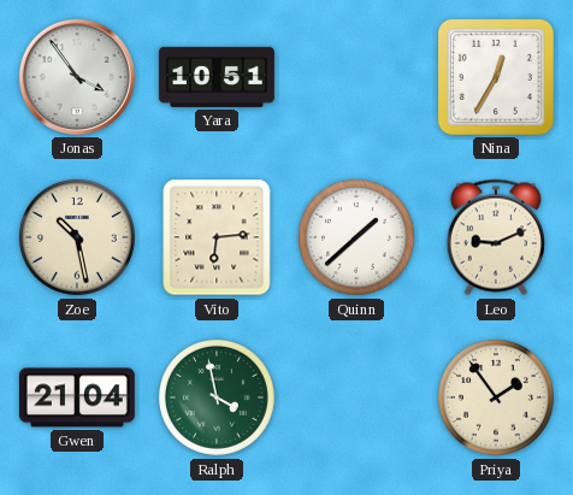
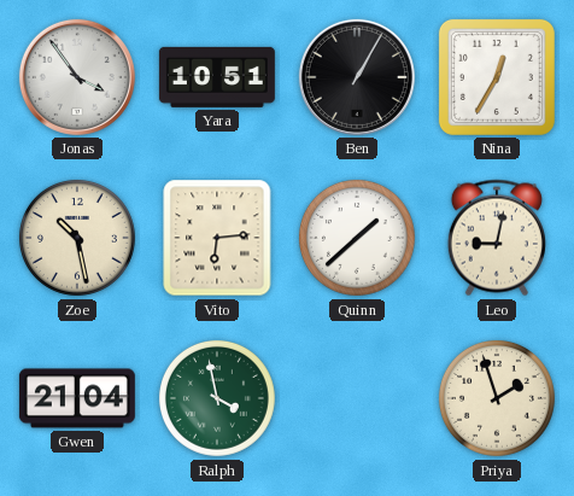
Ben: none -> 1:05 (357, 77)
Leo: 9:11 -> 9:02 (497, 238)
Priya: 1:54 -> 1:57 (497, 398)
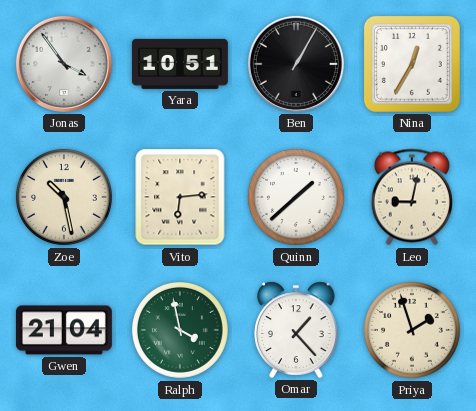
Omar: none -> 1:23 (297, 330)
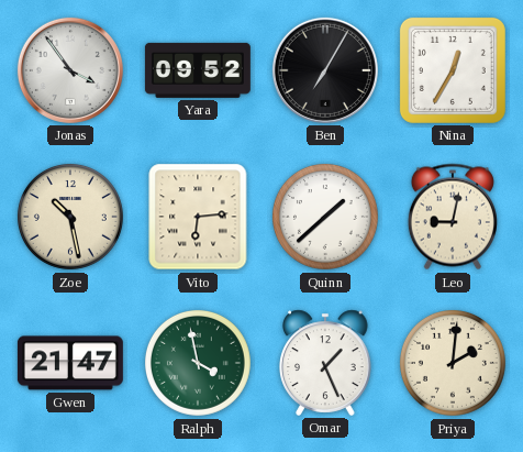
Yara: 10:51 -> 09:52 (198, 70)
Ben: 1:05 -> 7:05 (325, 70)
Gwen: 21:04 -> 21:47 (70, 363)
Omar: 1:23 -> 1:26 (326, 363)
Priya: 1:57 -> 2:01 (453, 363)
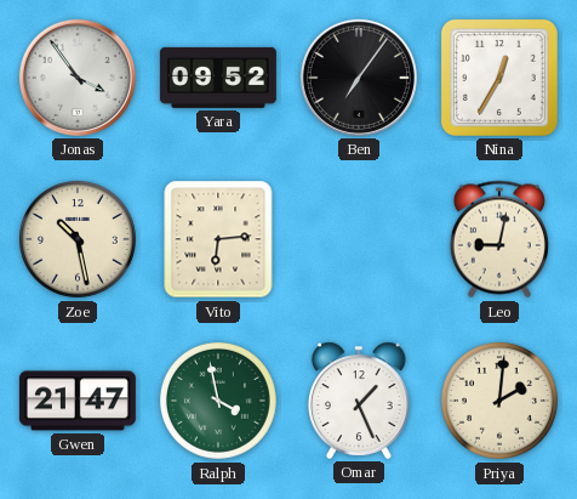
Ben: 7:05 -> 7:06 (359, 78)
Quinn: 1:38 -> none (325, 217)
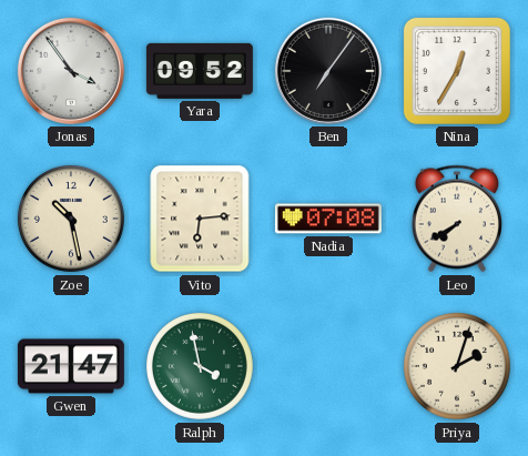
Nadia: none -> 07:08 (328, 219)
Leo: 9:02 -> 7:40 (457, 219)
Omar: 1:26 -> none (360, 401)
Priya: 2:01 -> 2:03 (457, 366)
